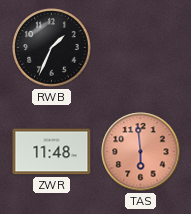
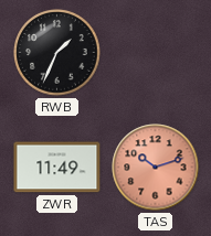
ZWR: 11:48 -> 11:49 (57, 168)
TAS: 5:59 -> 10:12 (156, 168)
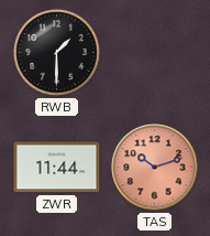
RWB: 1:34 -> 1:30 (57, 53)
ZWR: 11:49 -> 11:44 (57, 168)
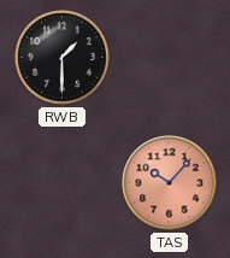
ZWR: 11:44 -> none (57, 168)
TAS: 10:12 -> 10:07 (170, 183)
